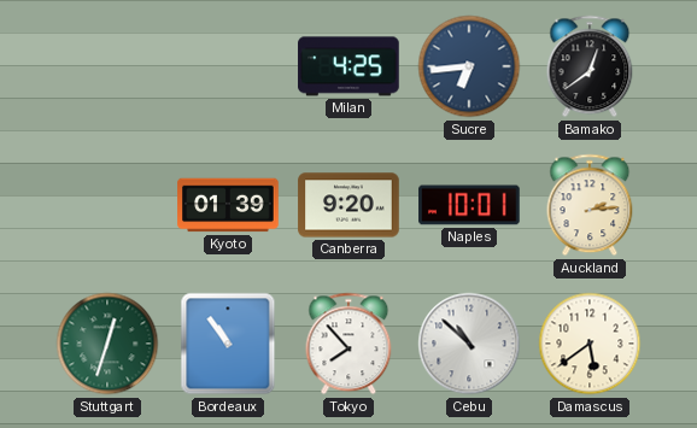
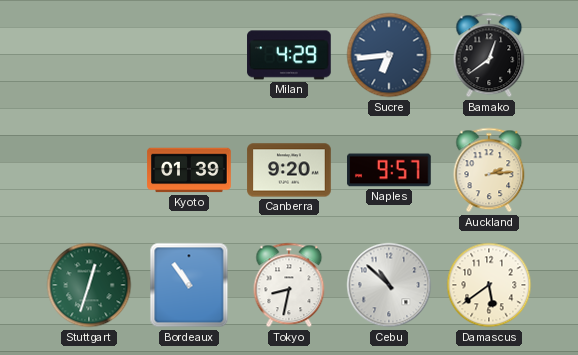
Milan: 4:25 -> 4:29 (289, 55)
Naples: 10:01 -> 9:57 (389, 170)
Tokyo: 7:53 -> 8:32 (289, 285)
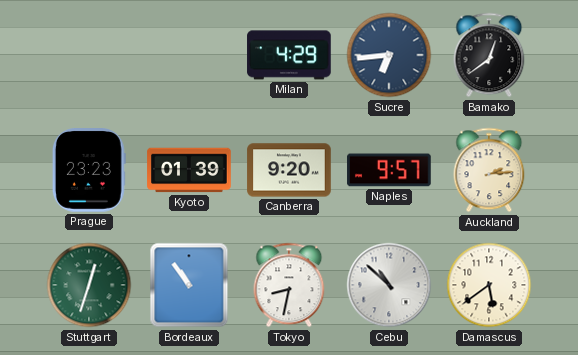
Prague: none -> 23:23 (89, 170)
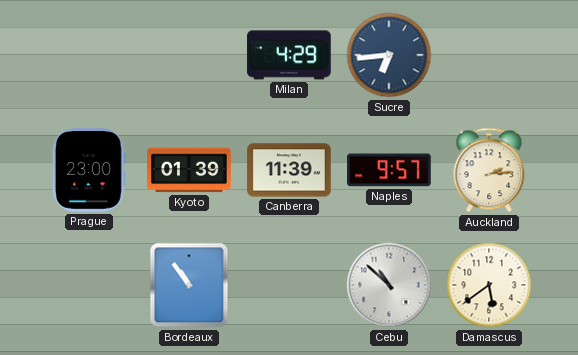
Bamako: 12:39 -> none (489, 55)
Prague: 23:23 -> 23:00 (89, 170)
Canberra: 9:20 -> 11:39 (289, 170)
Stuttgart: 12:33 -> none (89, 285)
Tokyo: 8:32 -> none (289, 285)
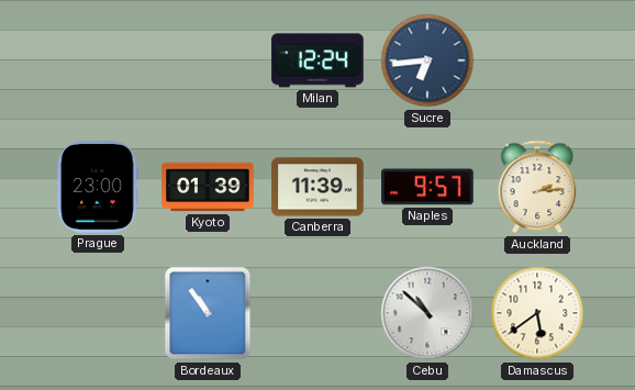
Milan: 4:29 -> 12:24 (317, 60)
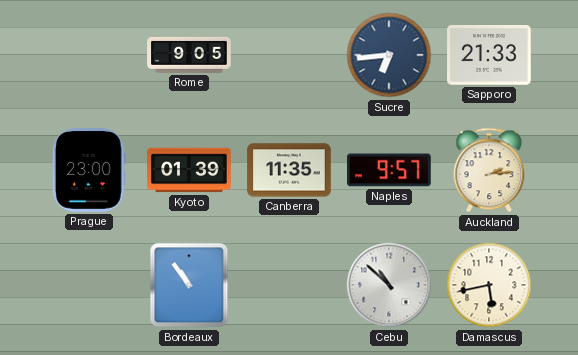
Rome: none -> 9:05 (189, 55)
Milan: 12:24 -> none (317, 60)
Sapporo: none -> 21:33 (489, 55)
Canberra: 11:39 -> 11:35 (289, 170)
Damascus: 5:39 -> 5:43 (489, 285)
